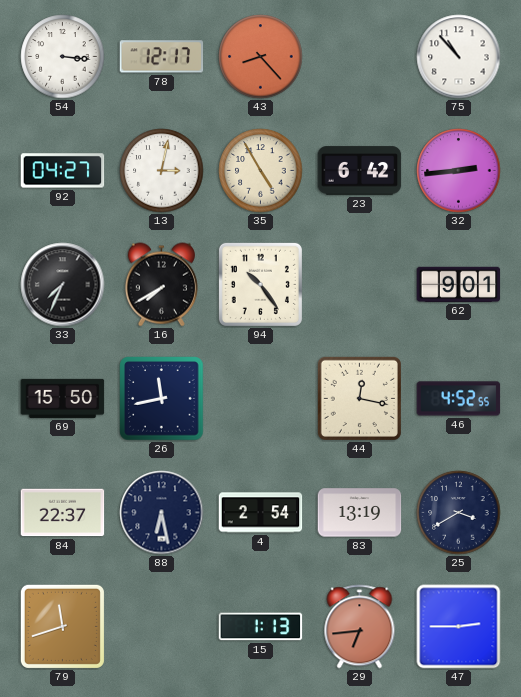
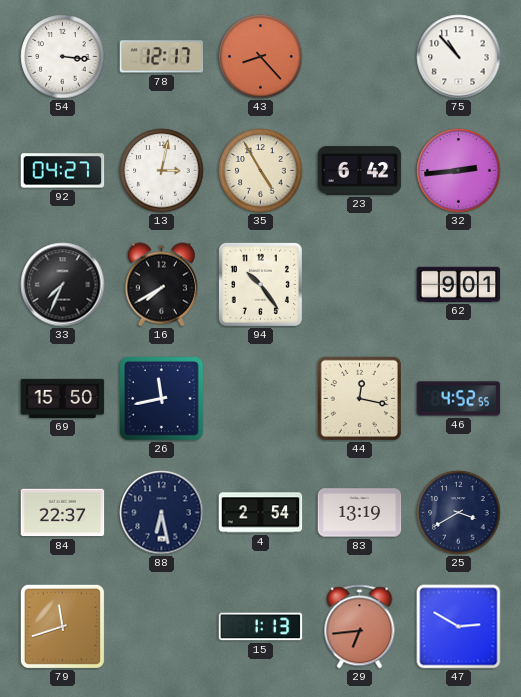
47: 2:45 -> 2:50 (459, 627)
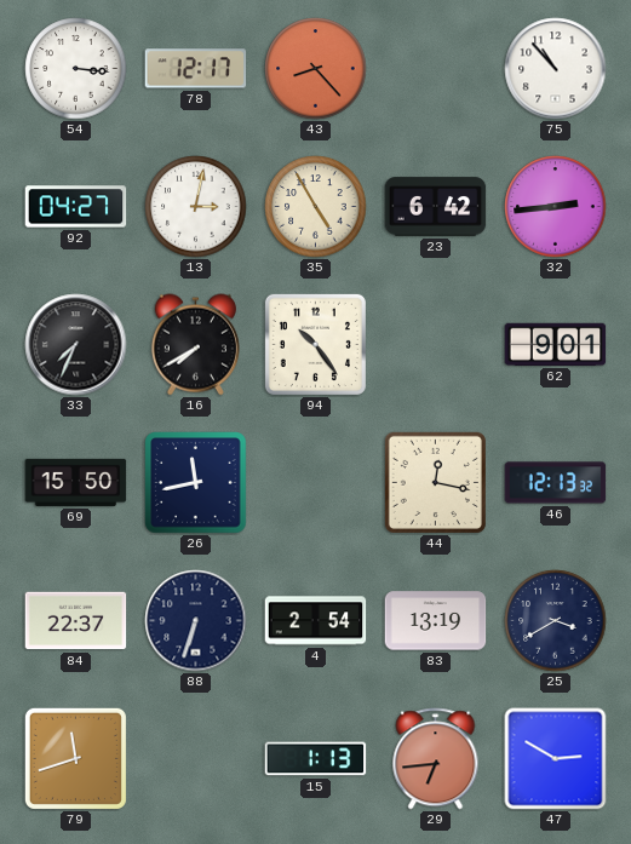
46: 4:52 -> 12:13 (556, 483)
88: 6:28 -> 6:33 (196, 621)
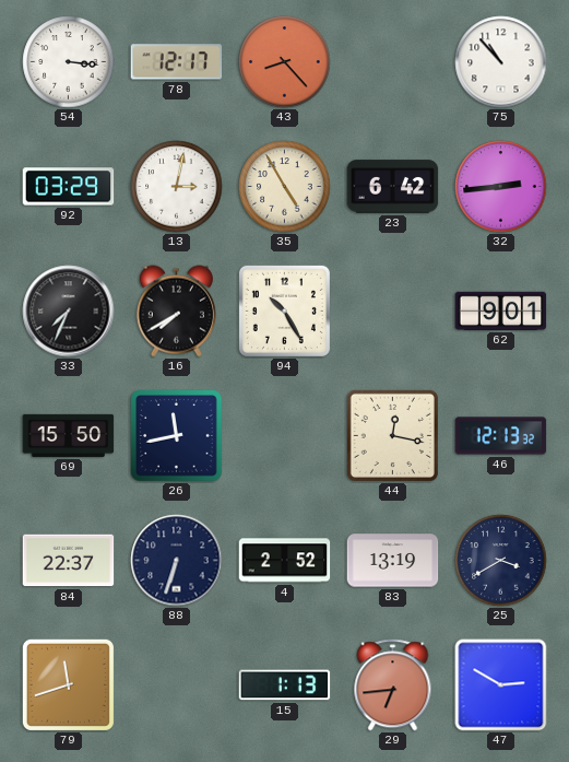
92: 04:27 -> 03:29 (69, 187)
94: 10:24 -> 10:25 (284, 310)
4: 2:54 -> 2:52 (285, 561)
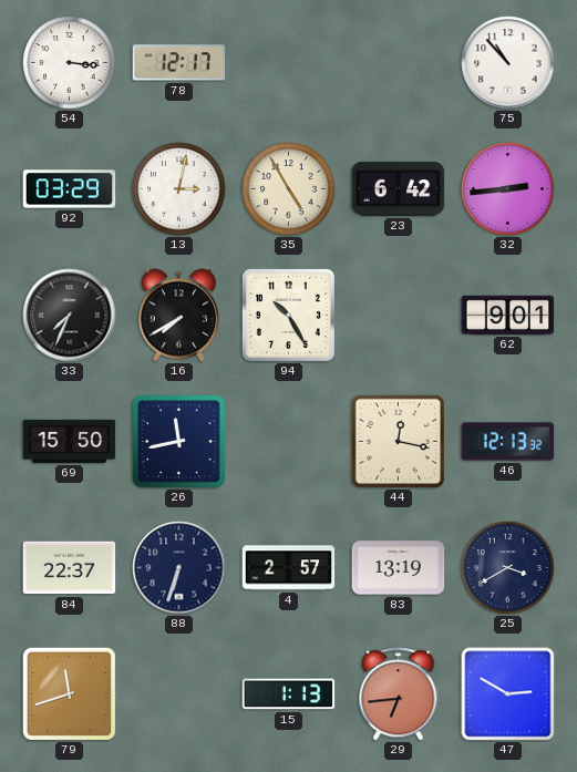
43: 8:23 -> none (285, 62)
4: 2:52 -> 2:57 (289, 568)
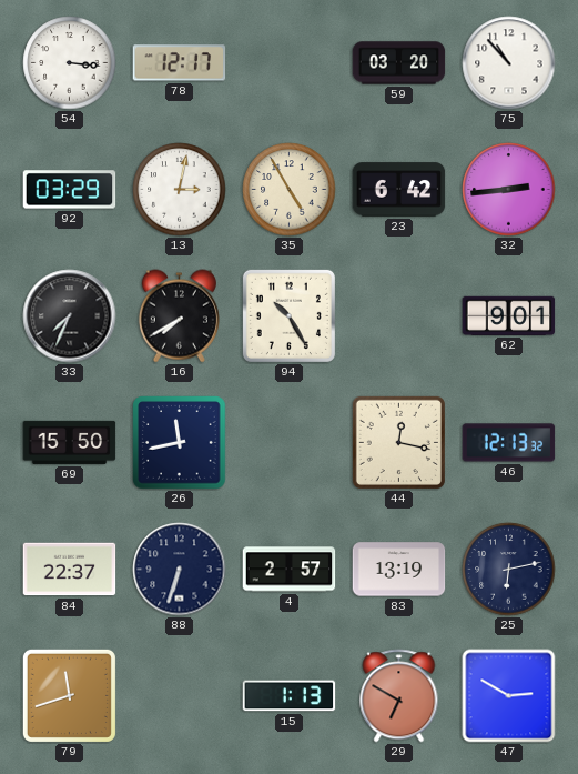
59: none -> 03:20 (399, 63)
25: 3:40 -> 6:13 (509, 570)
29: 6:44 -> 6:50 (399, 696)
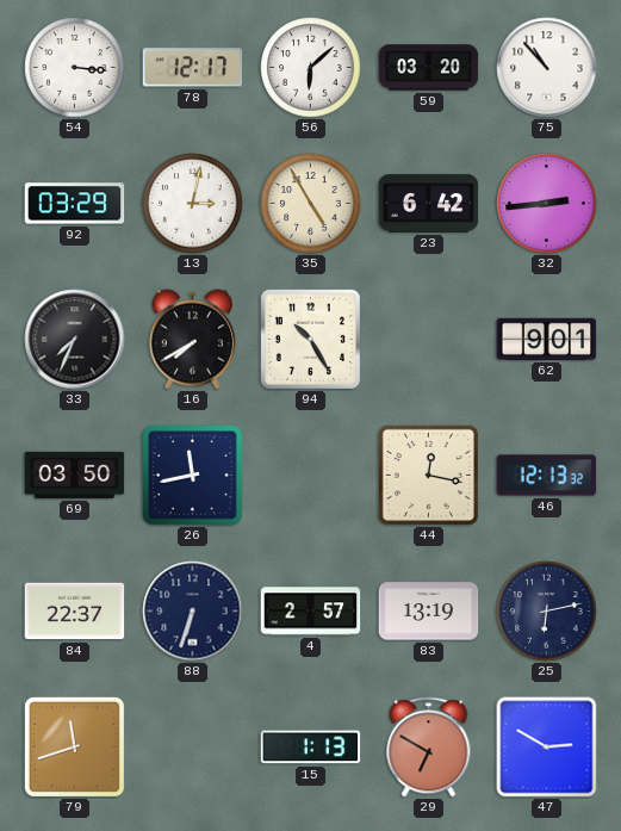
56: none -> 6:08 (311, 68)
69: 15:50 -> 03:50 (75, 475)
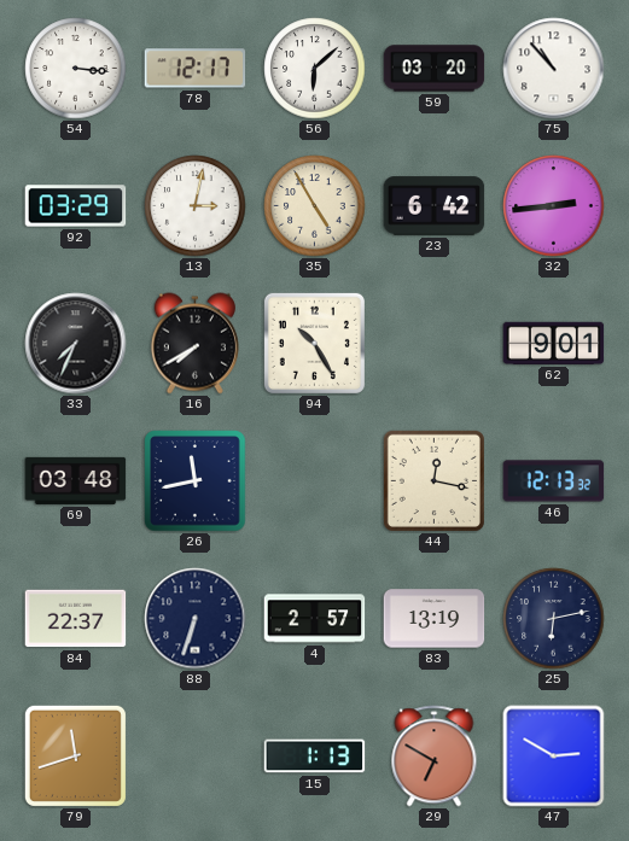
69: 03:50 -> 03:48 (76, 480)
